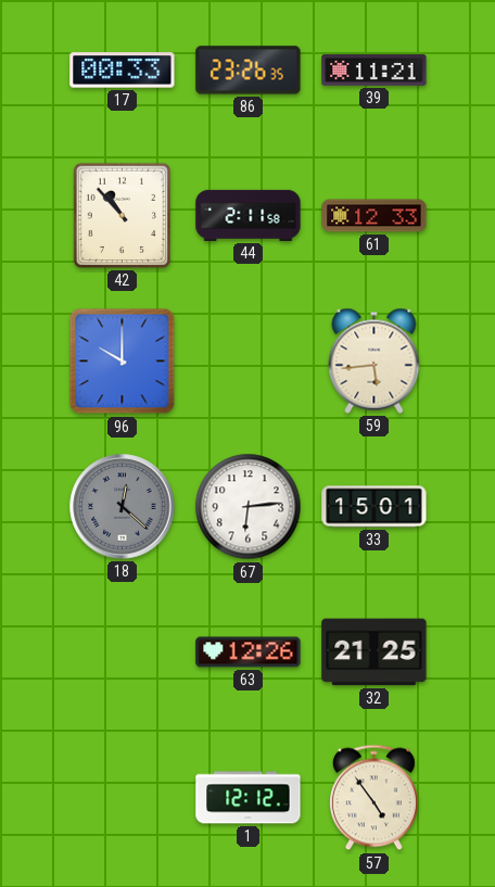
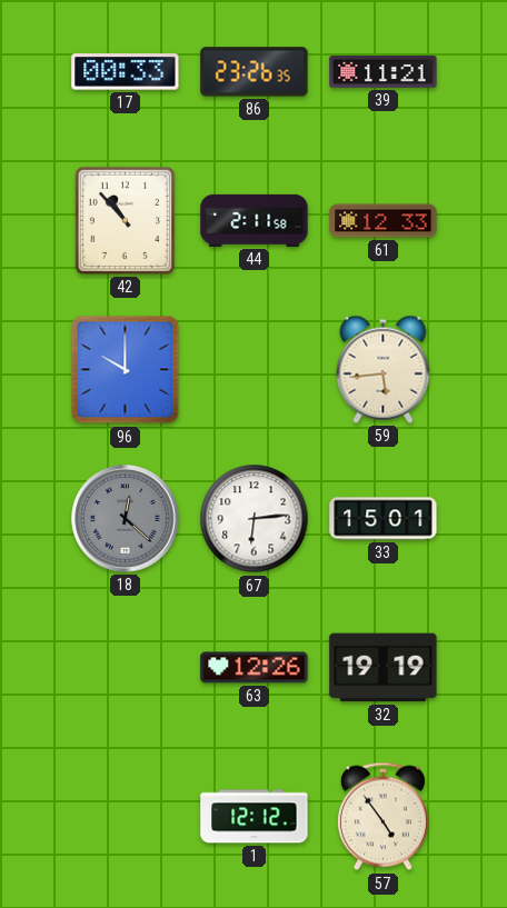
32: 21:25 -> 19:19 (384, 668)
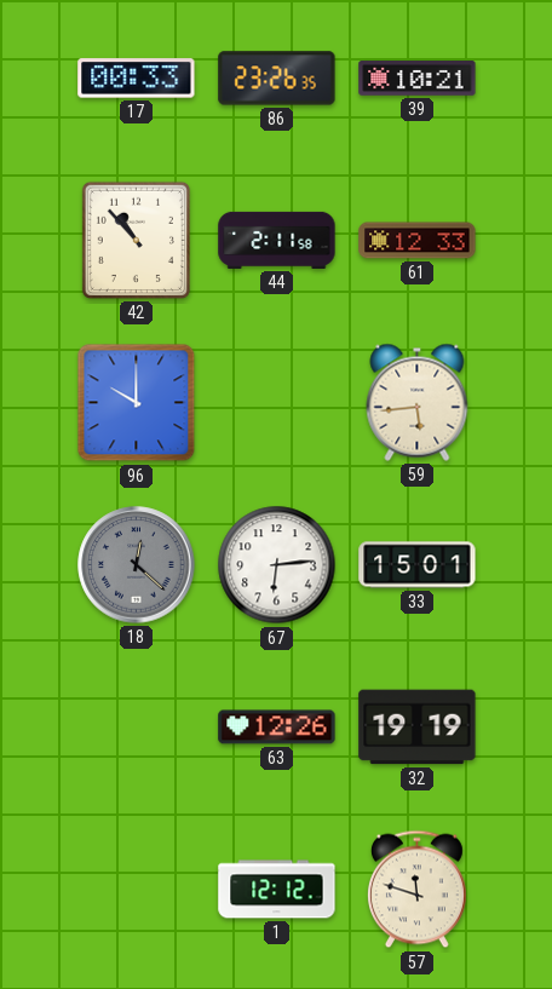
39: 11:21 -> 10:21 (418, 79)
57: 4:54 -> 11:48 (416, 890)
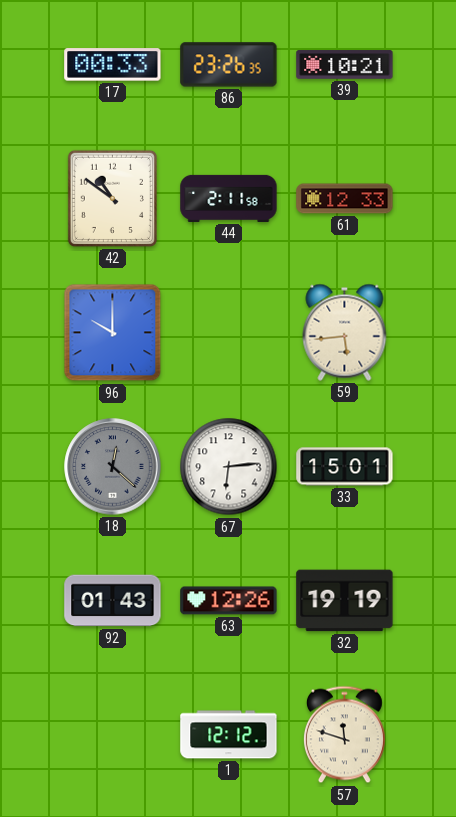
42: 10:53 -> 10:51 (112, 198)
92: none -> 01:43 (113, 601)
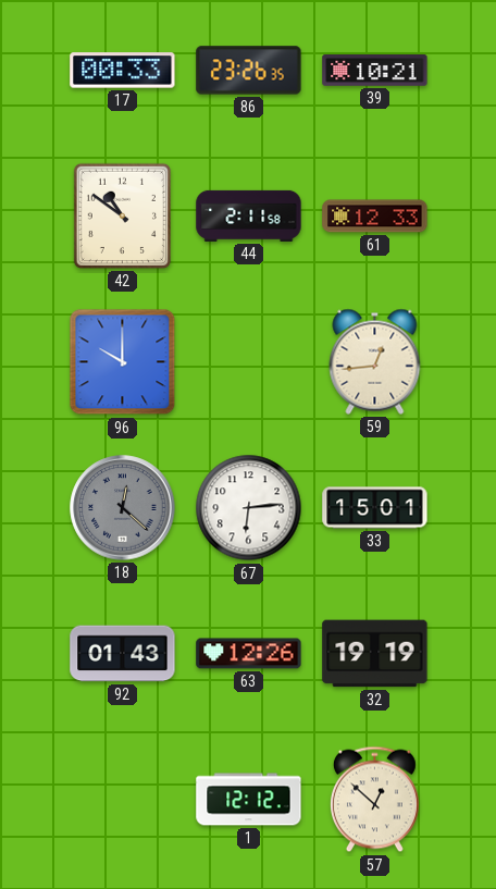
59: 5:44 -> 12:44 (375, 361)
57: 11:48 -> 12:52 (374, 800)
